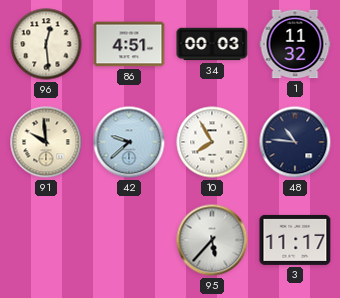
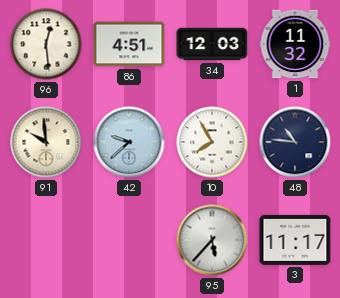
34: 00:03 -> 12:03 (212, 44)
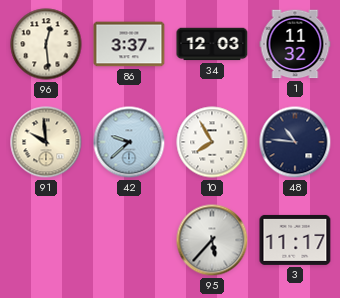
86: 4:51 -> 3:37 (129, 44)
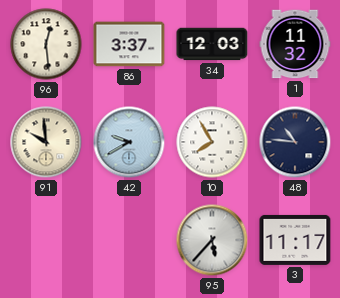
42: 9:38 -> 9:40 (129, 142)
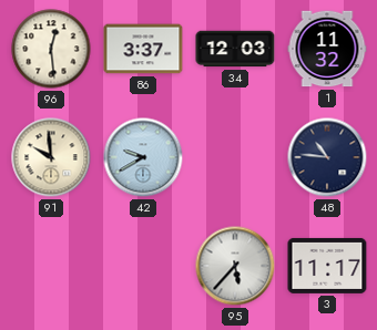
10: 7:55 -> none (212, 142)
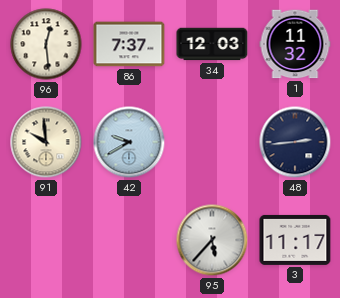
86: 3:37 -> 7:37 (129, 44)
48: 10:46 -> 2:44 (295, 142)
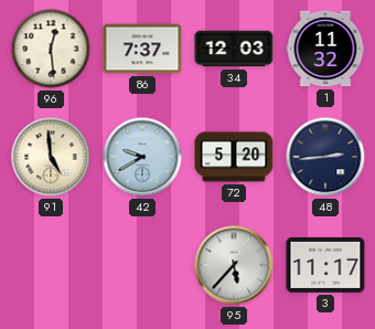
91: 9:59 -> 4:59 (51, 157)
72: none -> 5:20 (234, 157)
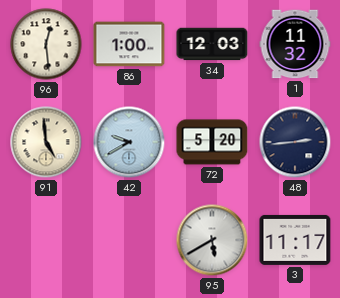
86: 7:37 -> 1:00 (129, 44)
95: 5:37 -> 5:40 (212, 240)
